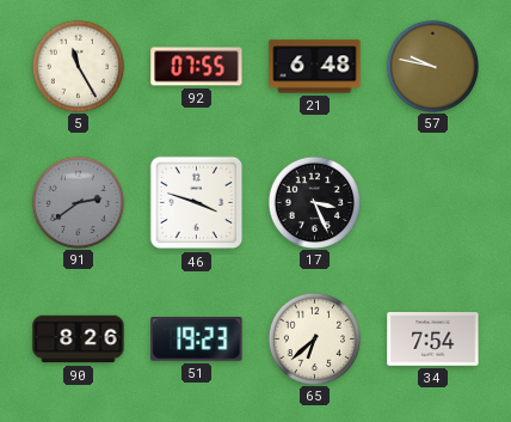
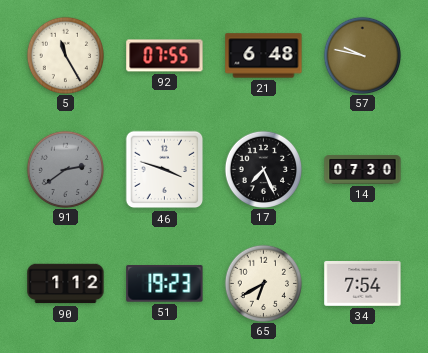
17: 3:26 -> 7:26 (263, 169)
14: none -> 07:30 (363, 170)
90: 8:26 -> 1:12 (66, 284)
65: 6:38 -> 6:40 (263, 283)
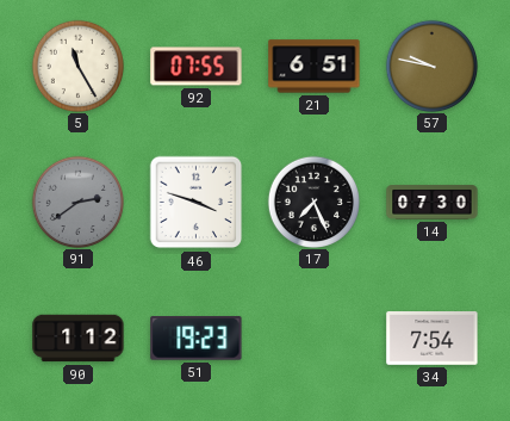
21: 6:48 -> 6:51 (315, 67)
65: 6:40 -> none (263, 283)
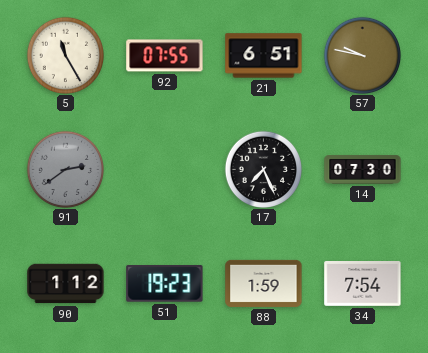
46: 3:48 -> none (197, 203)
88: none -> 1:59 (264, 283)
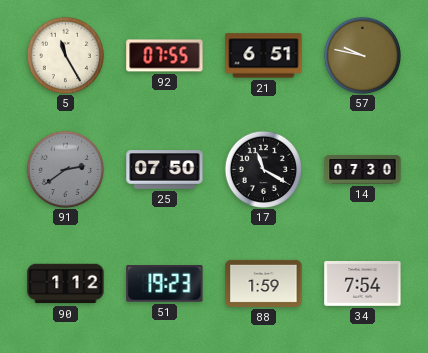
25: none -> 07:50 (165, 170)
17: 7:26 -> 11:20 (263, 169)
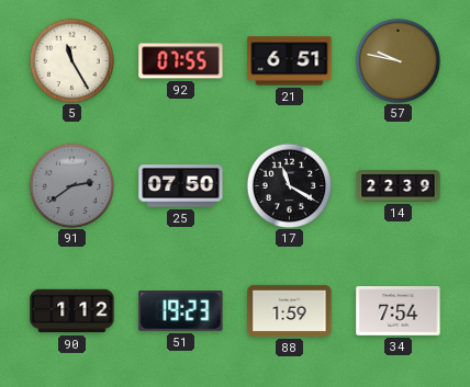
14: 07:30 -> 22:39 (399, 186)
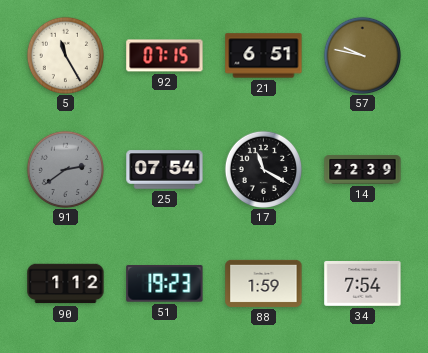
92: 07:55 -> 07:15 (165, 56)
25: 07:50 -> 07:54 (165, 170)
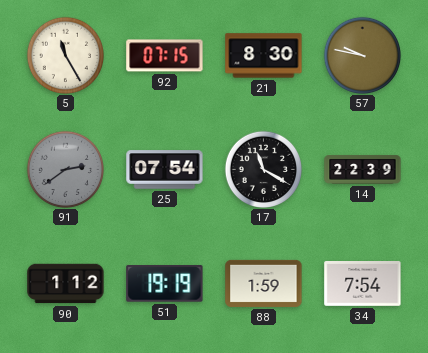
21: 6:51 -> 8:30 (264, 56)
51: 19:23 -> 19:19 (165, 284)
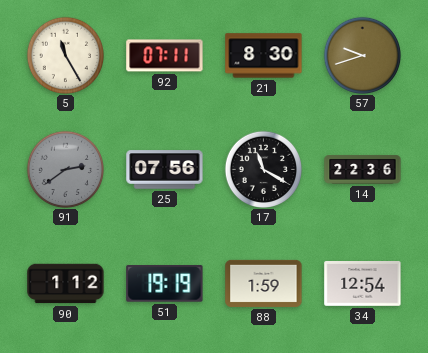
92: 07:15 -> 07:11 (165, 56)
57: 9:47 -> 9:42 (362, 55)
25: 07:54 -> 07:56 (165, 170)
14: 22:39 -> 22:36 (363, 170)
34: 7:54 -> 12:54 (363, 284)
